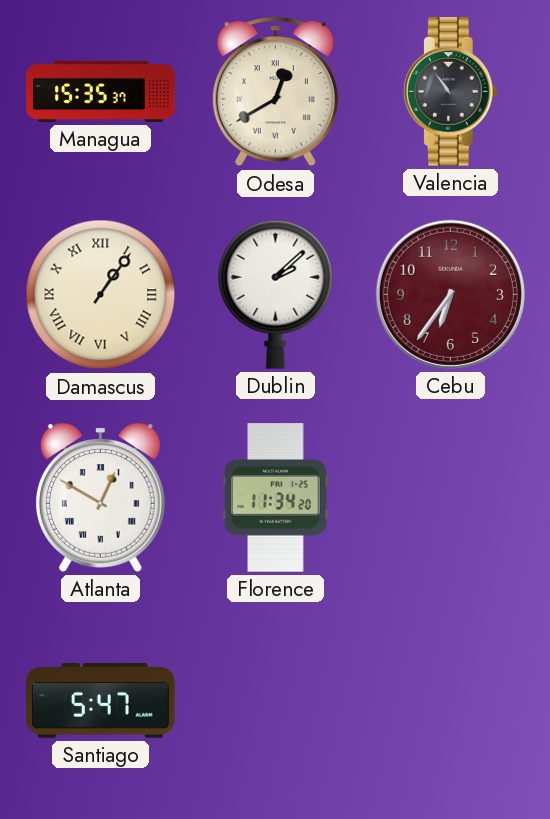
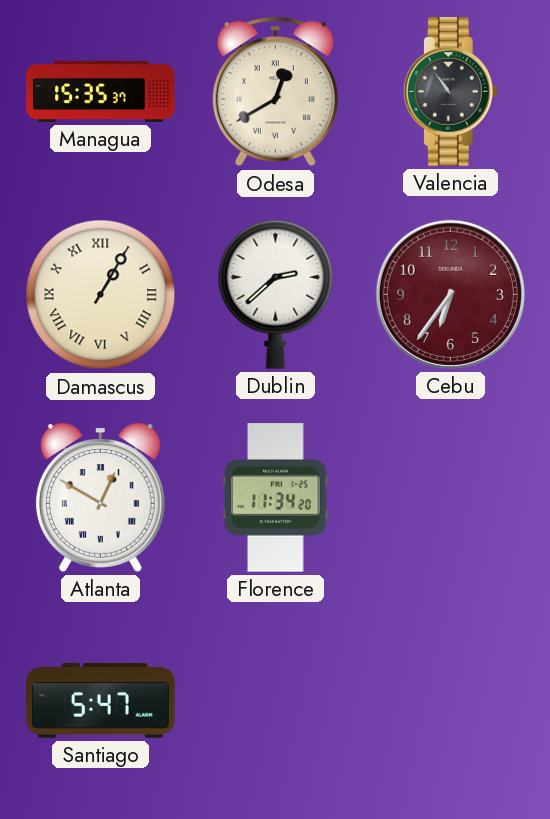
Damascus: 1:06 -> 1:05 (101, 295)
Dublin: 2:08 -> 2:38 (276, 294)
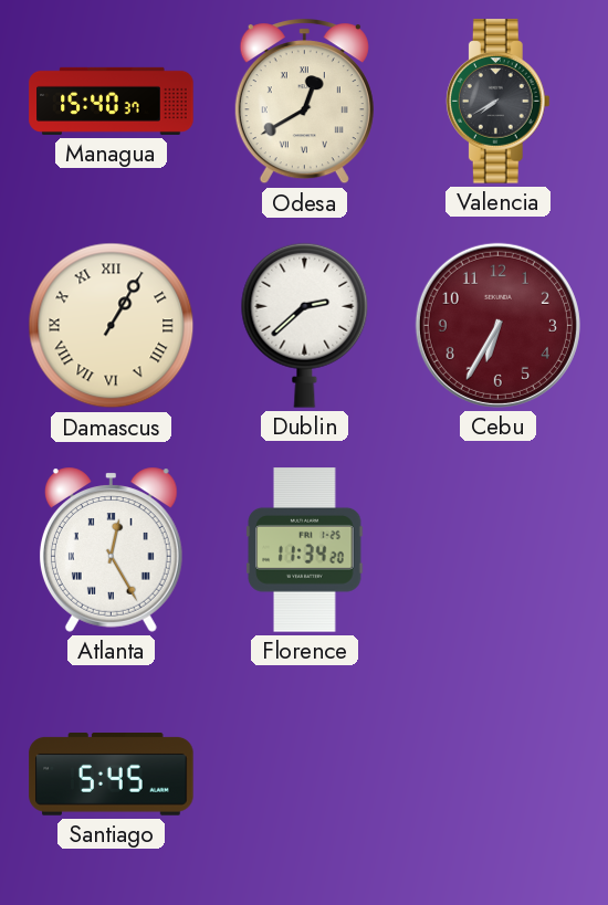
Managua: 15:35 -> 15:40 (112, 101)
Valencia: 10:54 -> 7:40 (497, 102)
Cebu: 6:36 -> 6:35 (497, 325)
Atlanta: 12:50 -> 12:25 (111, 549)
Santiago: 5:47 -> 5:45 (112, 775)
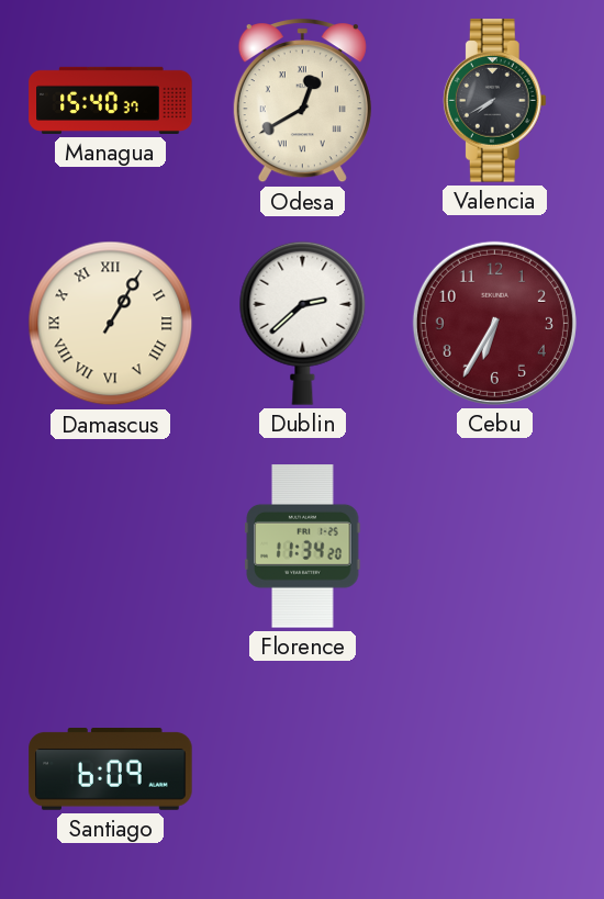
Atlanta: 12:25 -> none (111, 549)
Santiago: 5:45 -> 6:09 (111, 769)
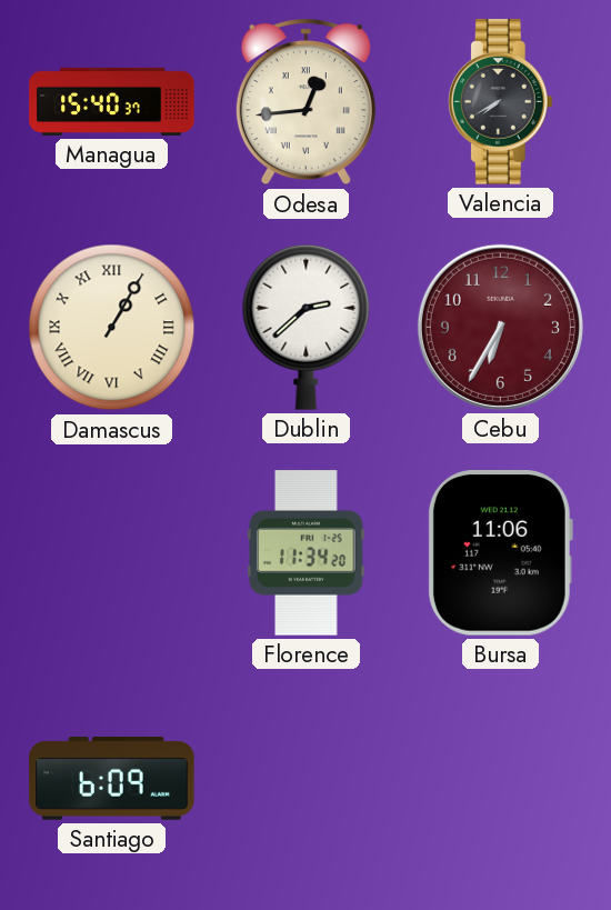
Odesa: 12:40 -> 12:44 (305, 102)
Bursa: none -> 11:06 (500, 553)
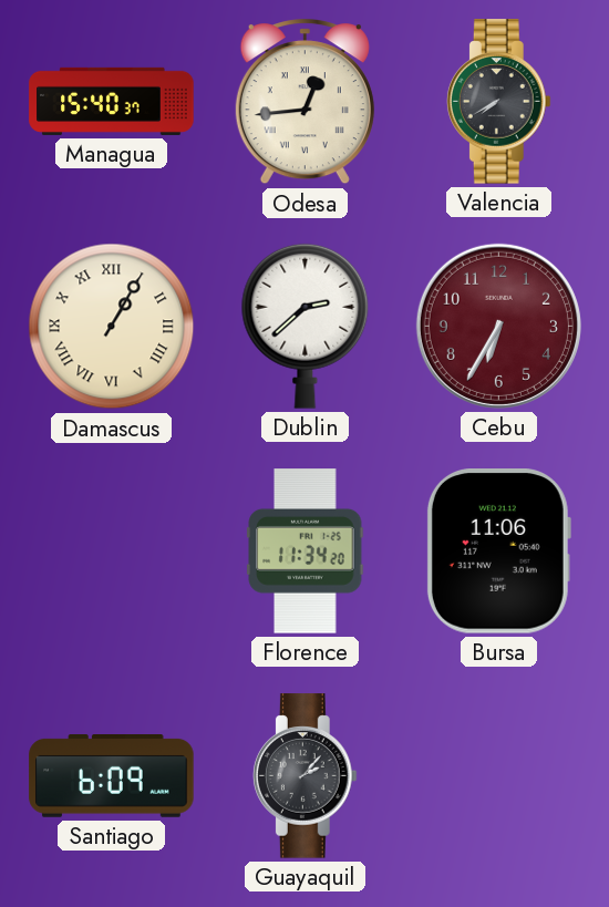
Guayaquil: none -> 2:07 (304, 776)
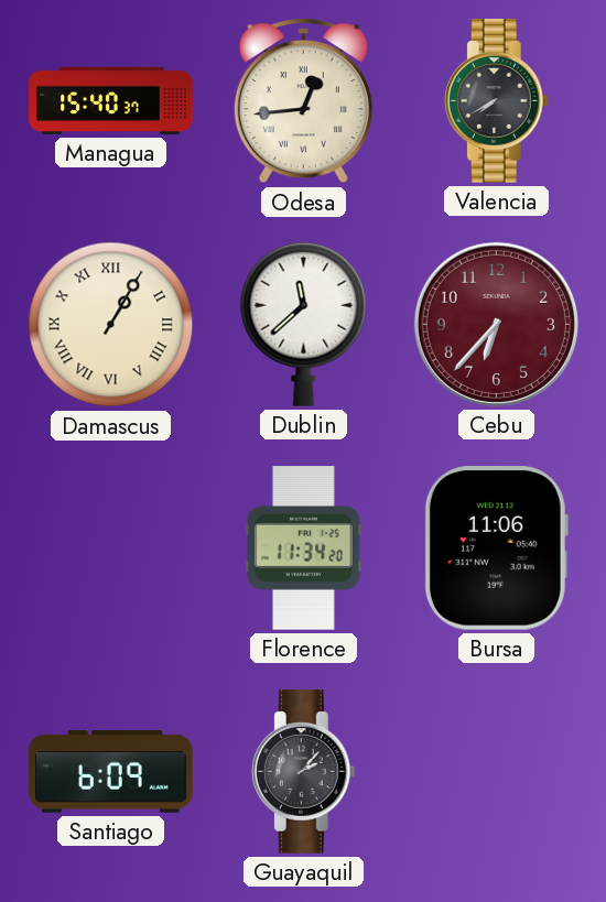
Dublin: 2:38 -> 11:38 (304, 324)
Cebu: 6:35 -> 6:37 (496, 324)
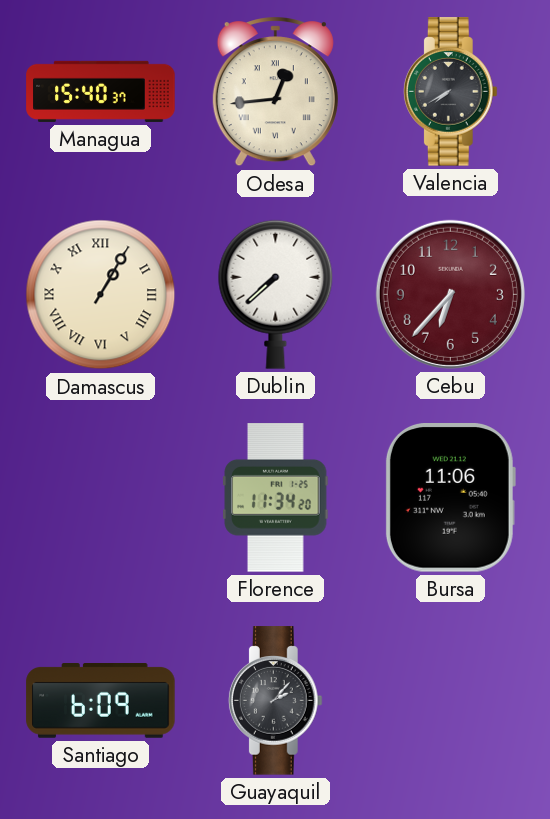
Dublin: 11:38 -> 7:38 (276, 294)
